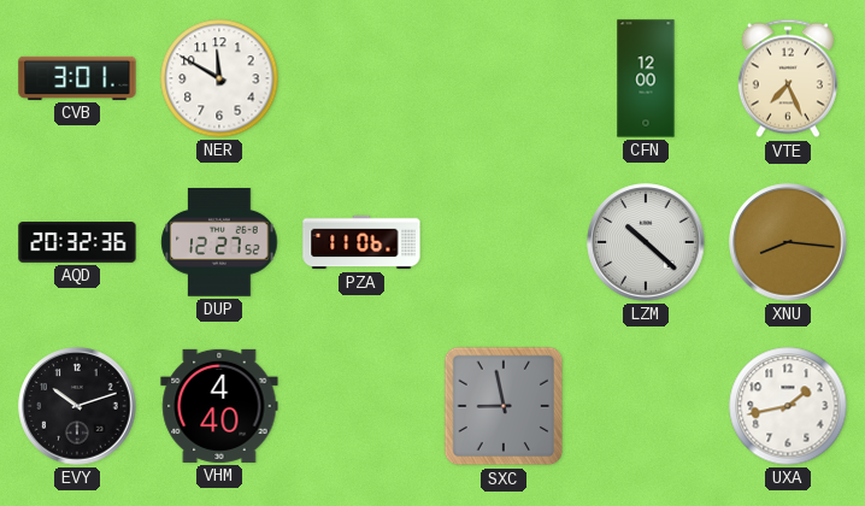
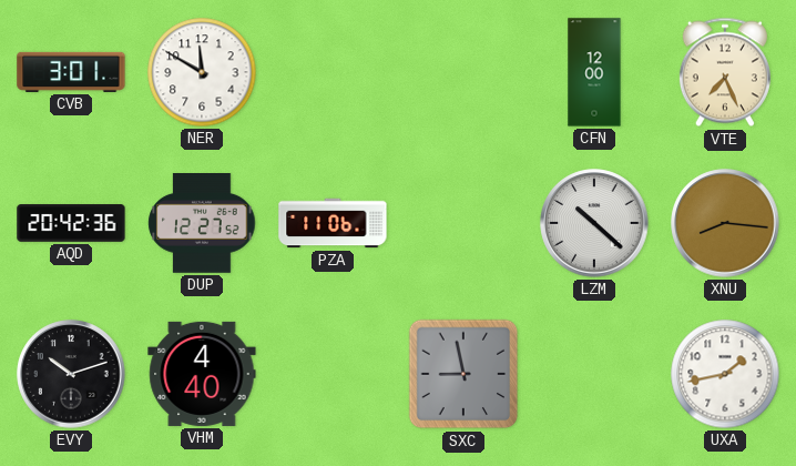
AQD: 20:32 -> 20:42 (71, 223)
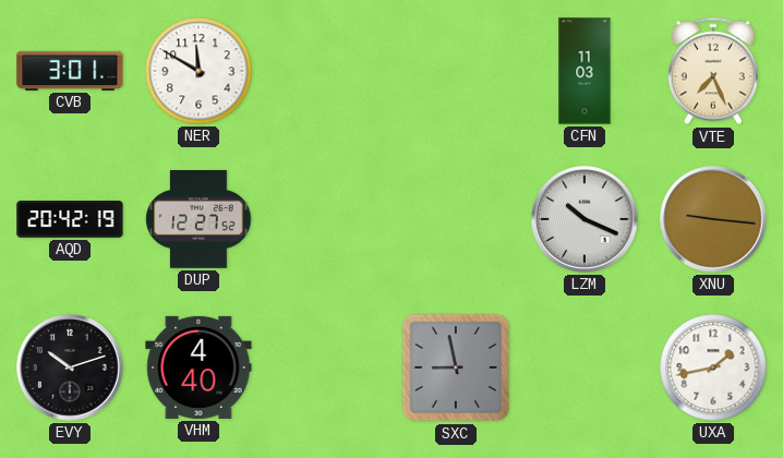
CFN: 12:00 -> 11:03 (585, 71)
AQD: 20:42:36 -> 20:42:19 (70, 219)
PZA: 11:06 -> none (333, 223)
LZM: 10:22 -> 10:19 (585, 219)
XNU: 8:16 -> 9:16 (713, 219)
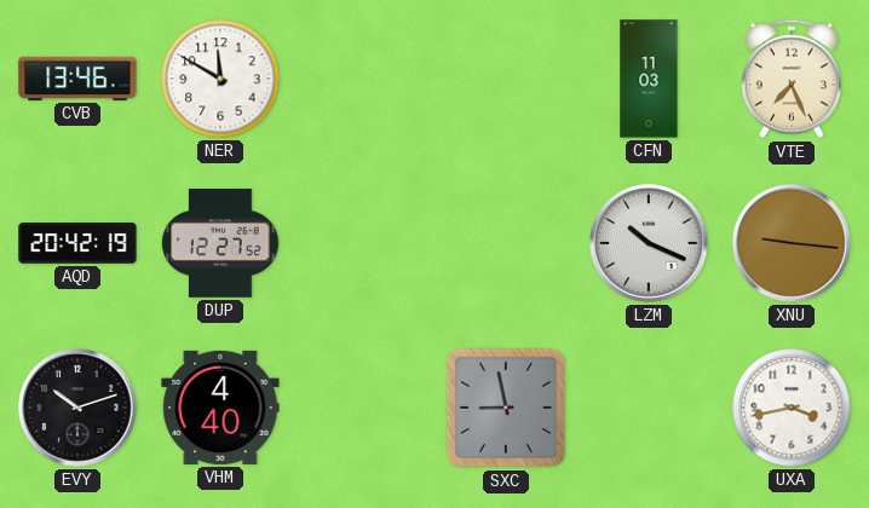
CVB: 3:01 -> 13:46 (77, 79)
UXA: 1:43 -> 3:43 (792, 408)
